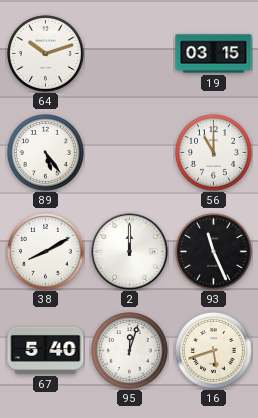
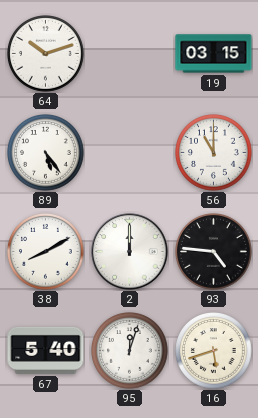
93: 11:26 -> 4:46 (214, 252)
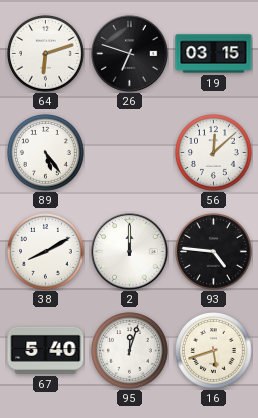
64: 10:12 -> 6:12 (46, 54)
26: none -> 6:48 (130, 54)
56: 11:00 -> 12:08 (214, 153)
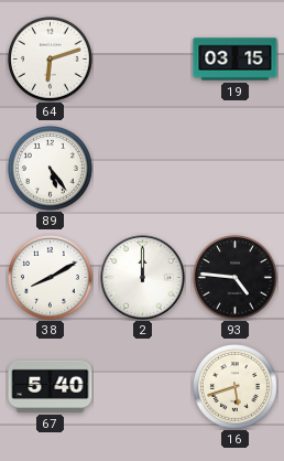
26: 6:48 -> none (130, 54)
56: 12:08 -> none (214, 153)
95: 12:03 -> none (130, 351)
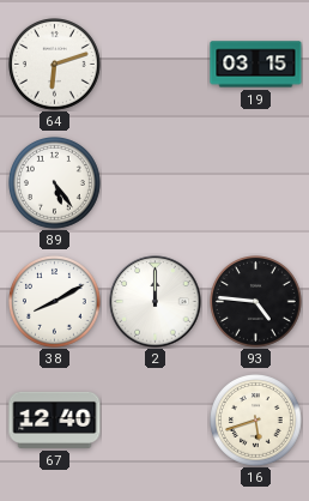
67: 5:40 -> 12:40 (55, 419)
